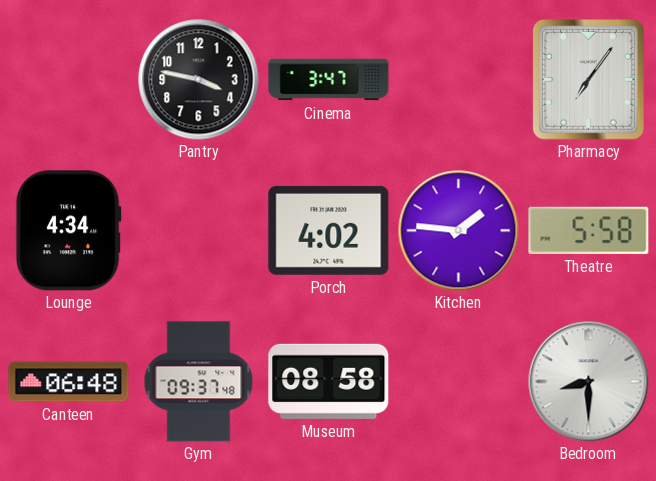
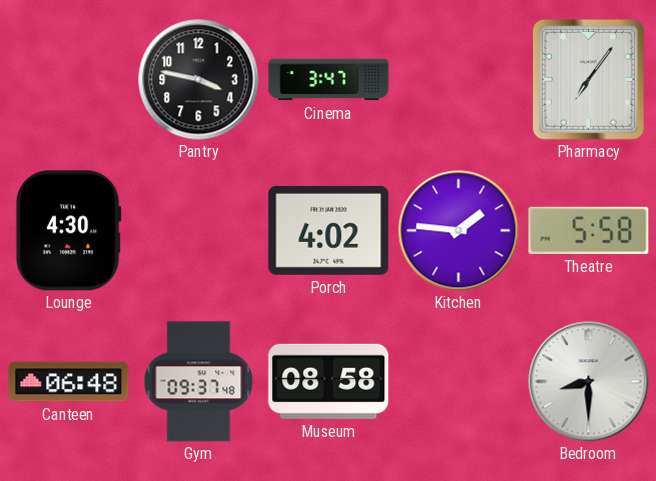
Lounge: 4:34 -> 4:30 (68, 231)
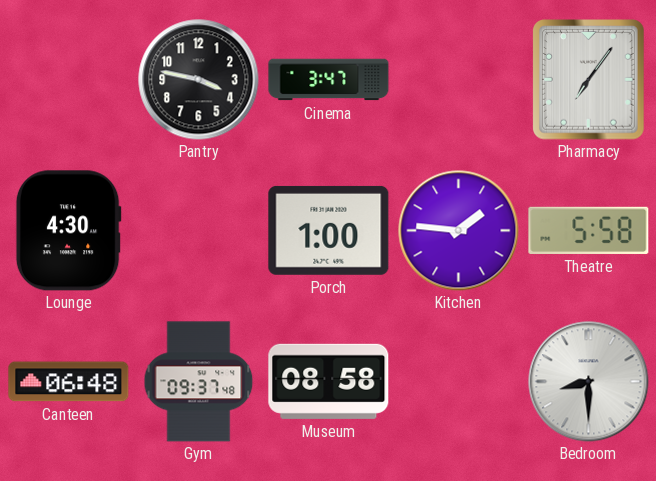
Porch: 4:02 -> 1:00 (329, 230)
